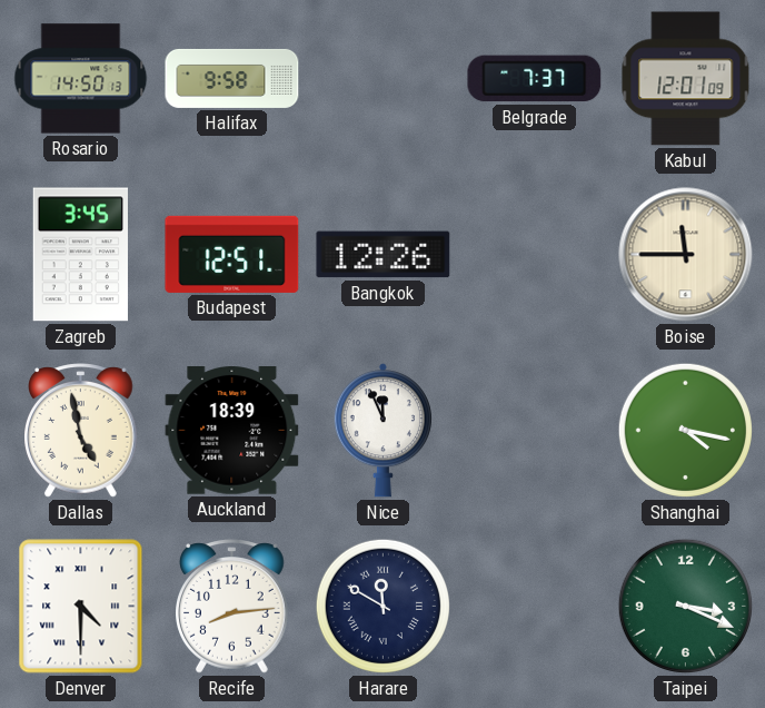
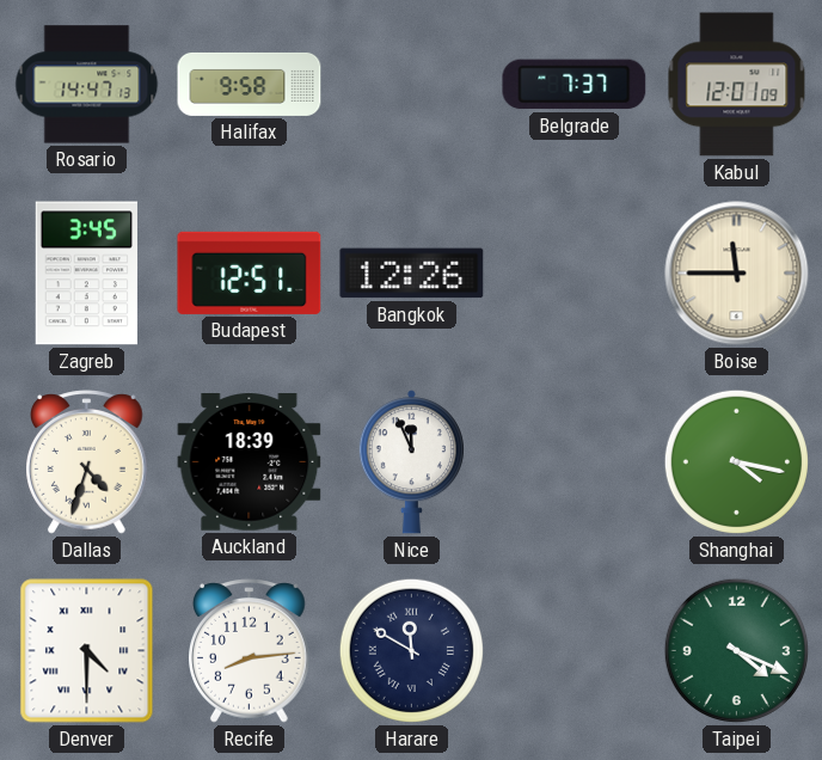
Rosario: 14:50 -> 14:47 (87, 85)
Dallas: 4:58 -> 4:33 (87, 462)
Taipei: 3:19 -> 4:19 (736, 650)
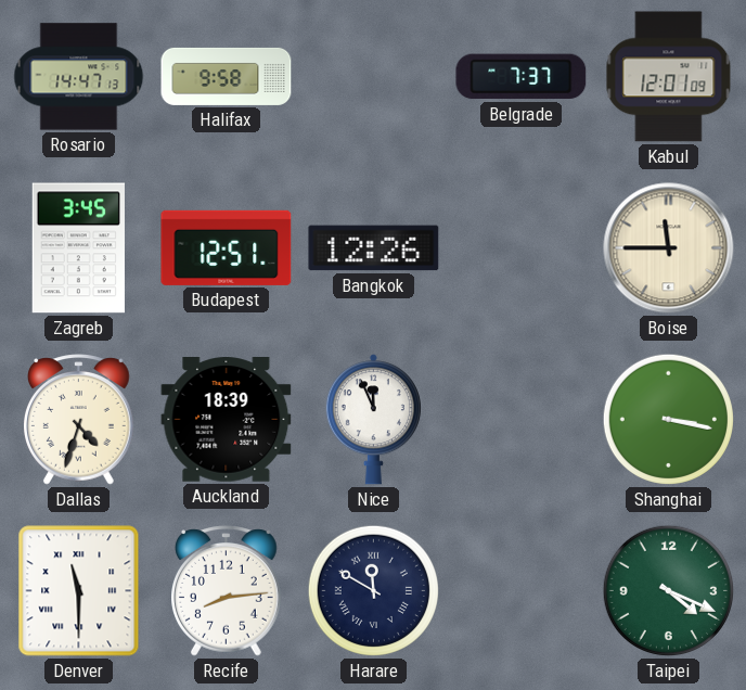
Shanghai: 4:17 -> 3:17 (668, 419)
Denver: 4:30 -> 11:30 (79, 591)
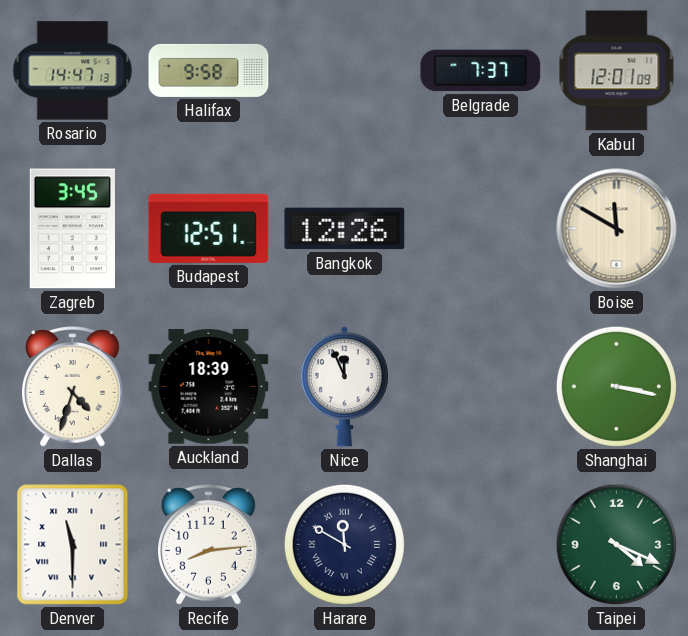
Boise: 11:45 -> 11:50 (617, 229)
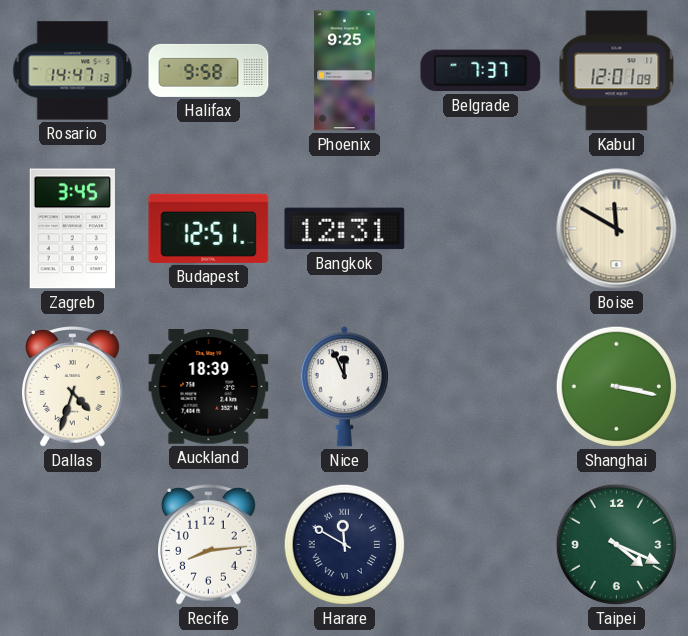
Phoenix: none -> 9:25 (345, 71)
Bangkok: 12:26 -> 12:31 (345, 229)
Denver: 11:30 -> none (73, 545)
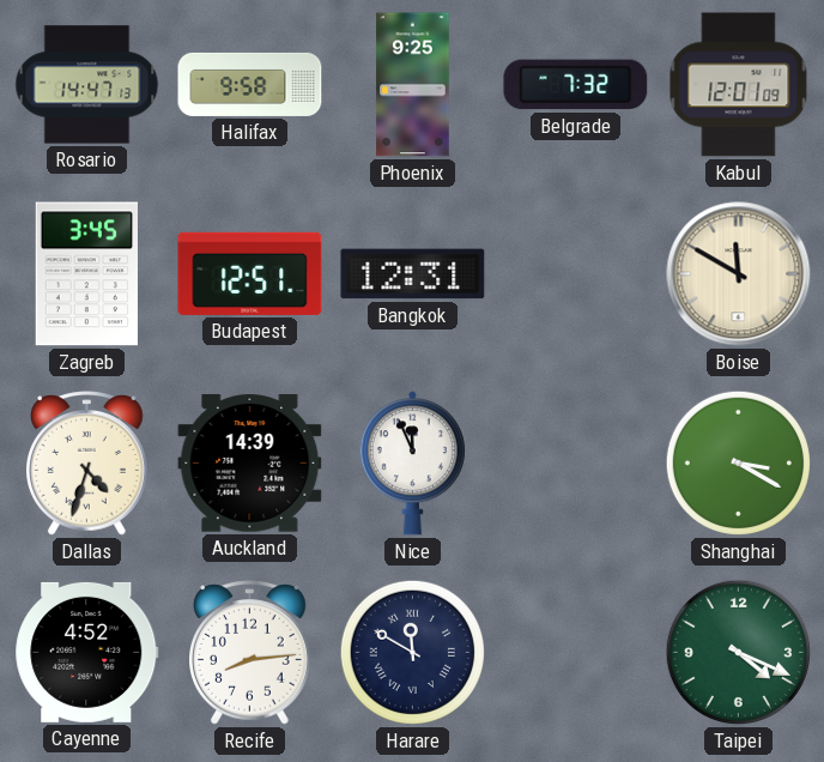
Belgrade: 7:37 -> 7:32 (576, 85)
Auckland: 18:39 -> 14:39 (250, 464)
Shanghai: 3:17 -> 3:20 (738, 462)
Cayenne: none -> 4:52 (87, 652)
